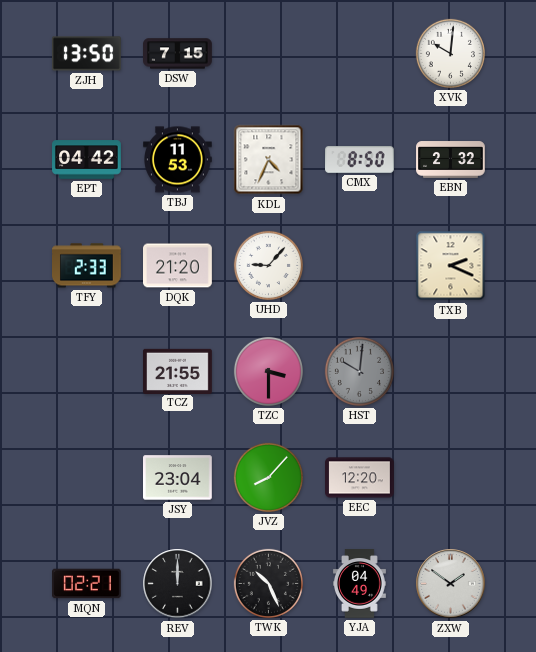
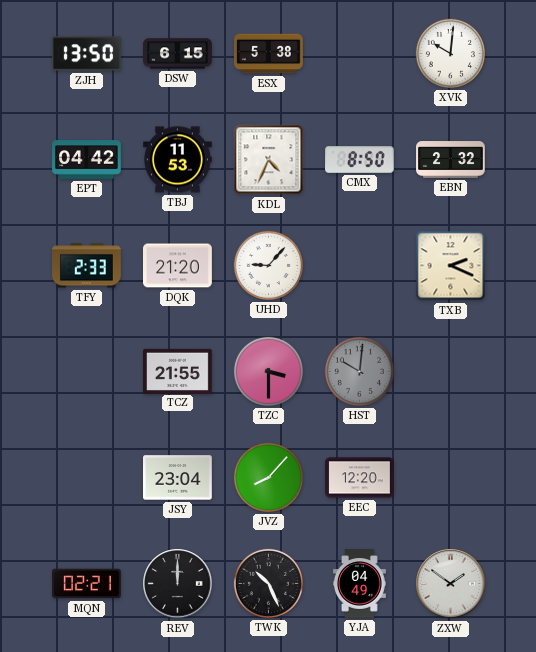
DSW: 7:15 -> 6:15 (178, 54)
ESX: none -> 5:38 (269, 54)
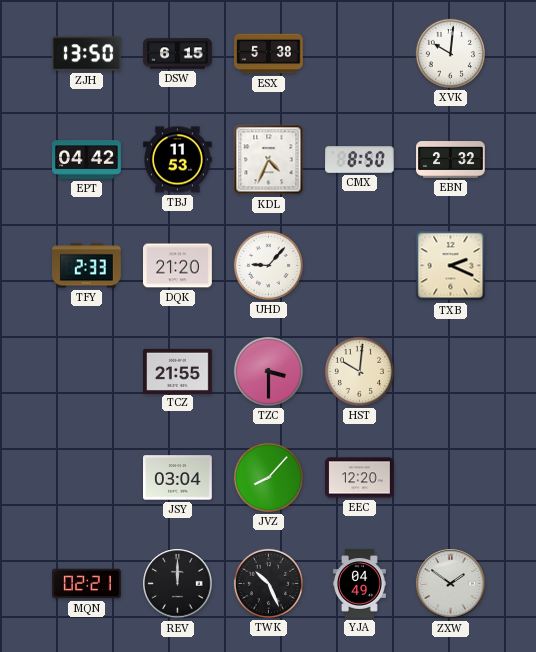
HST dial: grey -> cream (359, 371)
JSY: 23:04 -> 03:04 (178, 478)
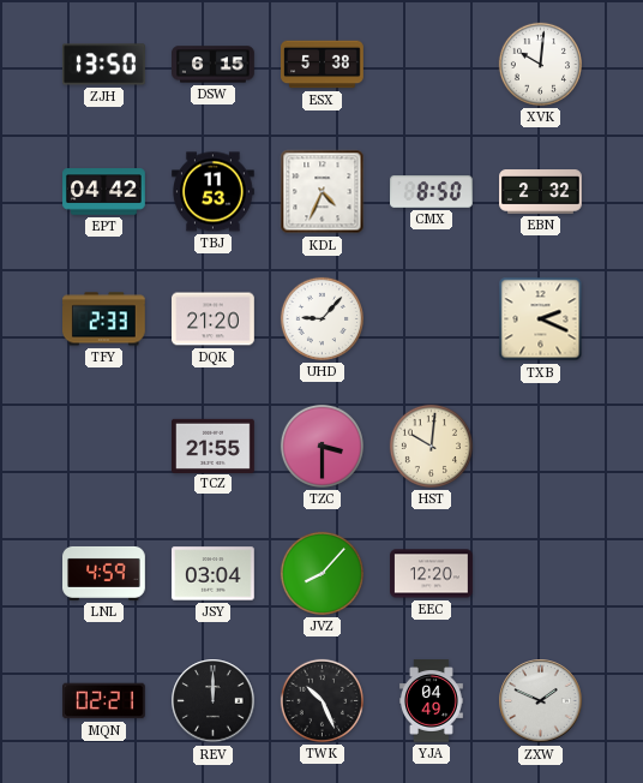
LNL: none -> 4:59 (104, 573)
ZXW: 1:51 -> 1:49 (541, 701)
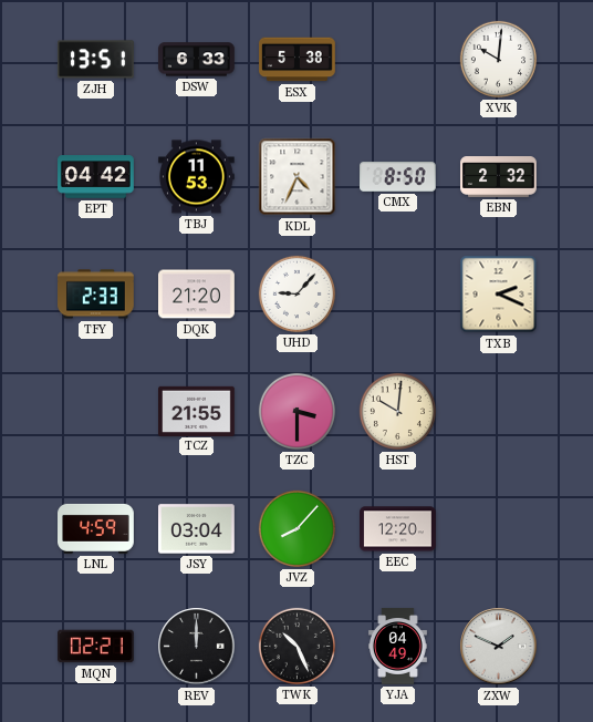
ZJH: 13:50 -> 13:51 (96, 60)
DSW: 6:15 -> 6:33 (197, 60)
